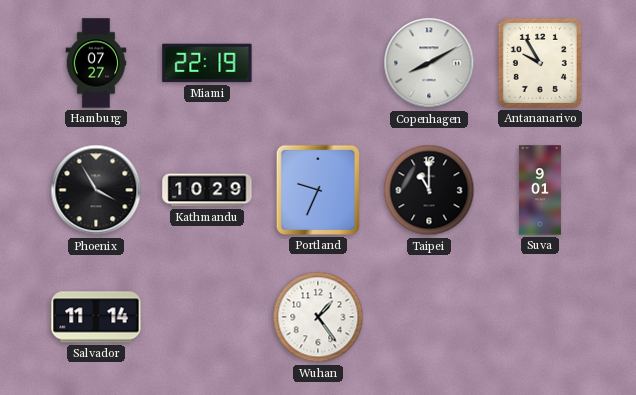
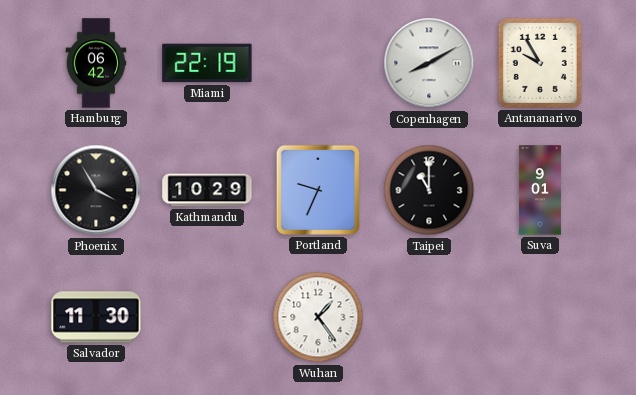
Hamburg: 07:27 -> 06:42 (96, 63)
Salvador: 11:14 -> 11:30 (96, 317)
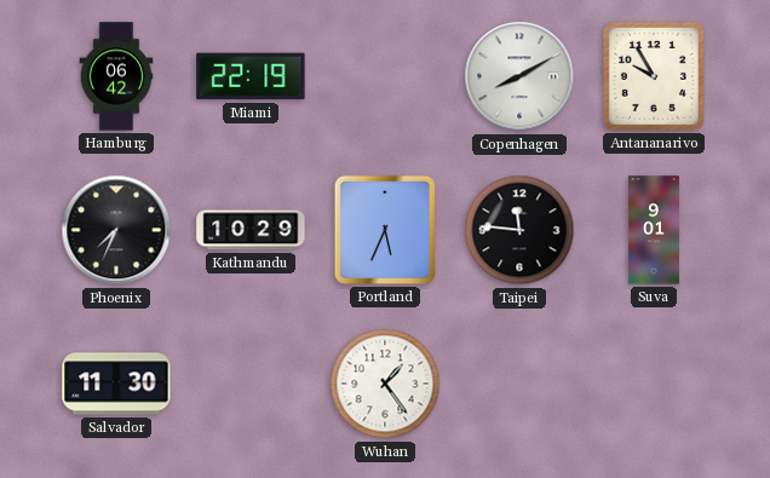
Phoenix: 3:55 -> 7:34 (116, 230)
Portland: 9:34 -> 5:34 (385, 230)
Taipei: 11:00 -> 11:46 (519, 230)
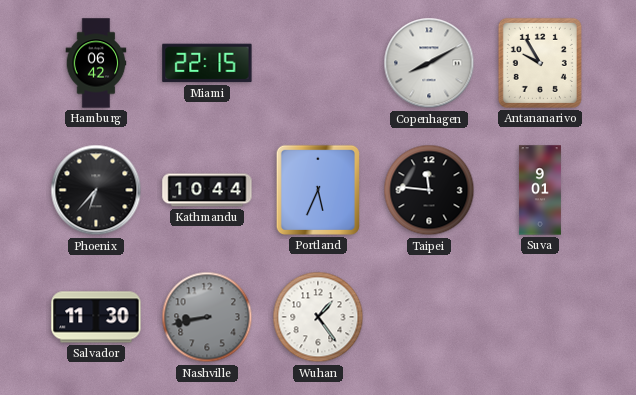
Miami: 22:19 -> 22:15 (207, 63)
Phoenix: 7:34 -> 6:37 (96, 190)
Kathmandu: 10:29 -> 10:44 (207, 190)
Nashville: none -> 8:43 (207, 317)
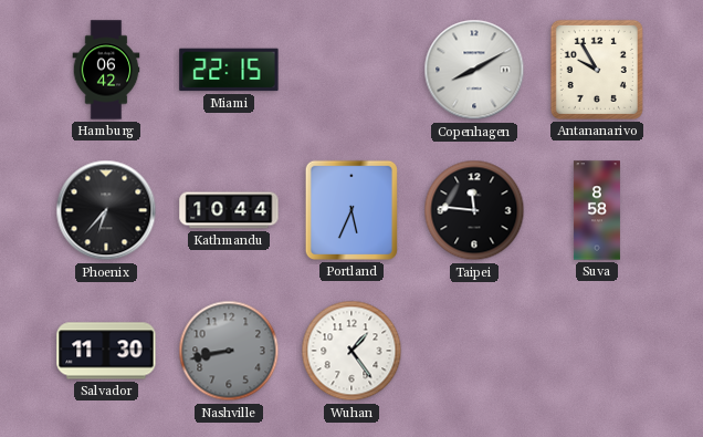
Suva: 9:01 -> 8:58 (597, 210)
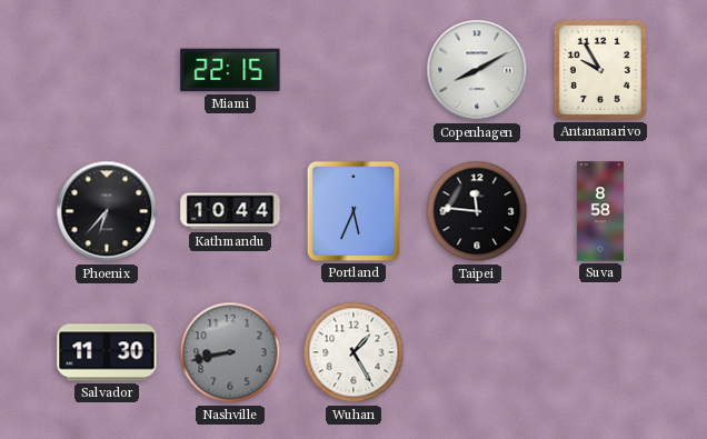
Hamburg: 06:42 -> none (106, 70)
Wuhan: 1:24 -> 1:25 (353, 352)
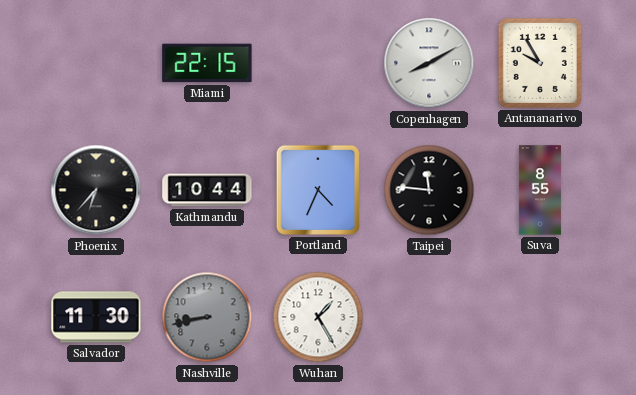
Portland: 5:34 -> 4:34 (318, 190)
Suva: 8:58 -> 8:55 (540, 190)
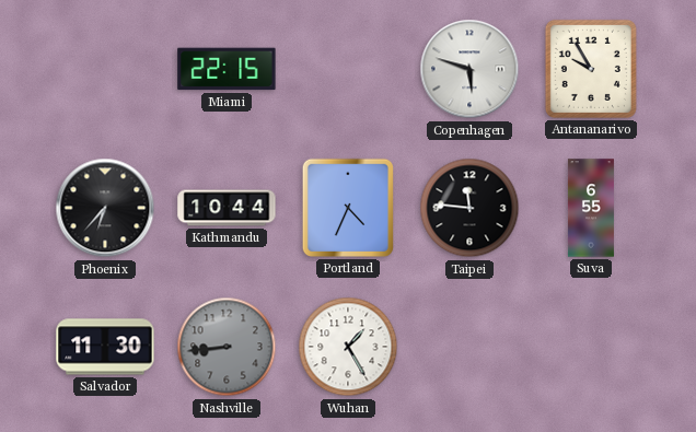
Copenhagen: 8:10 -> 5:48 (469, 69)
Suva: 8:55 -> 6:55 (591, 208)
Nashville: 8:43 -> 8:44 (227, 347)
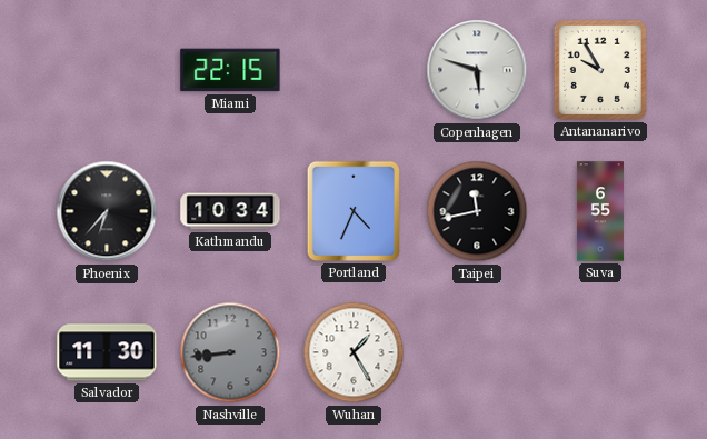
Kathmandu: 10:44 -> 10:34 (230, 211)
Taipei: 11:46 -> 11:43 (477, 211)
